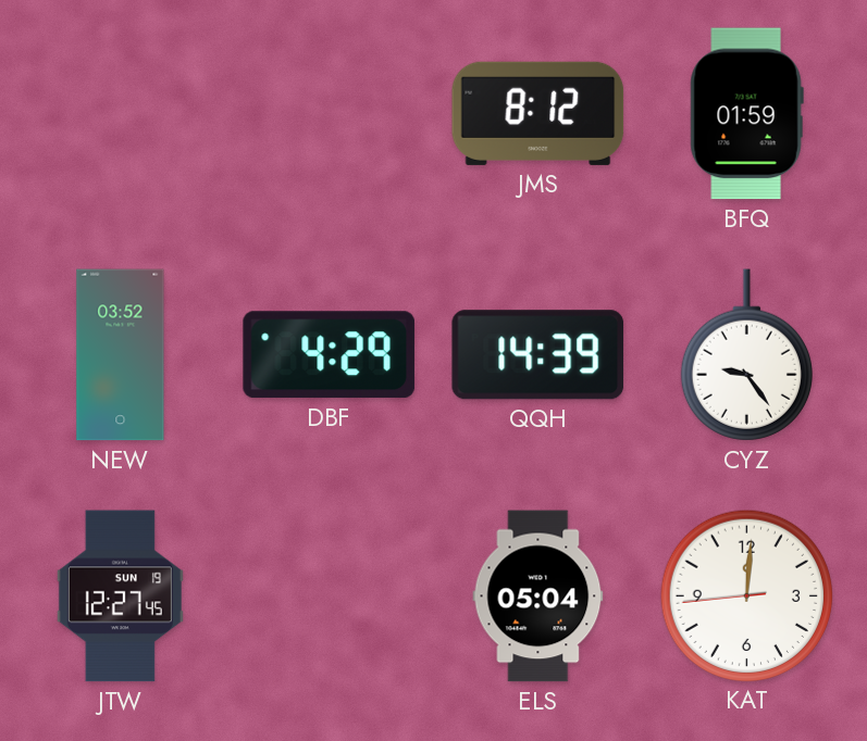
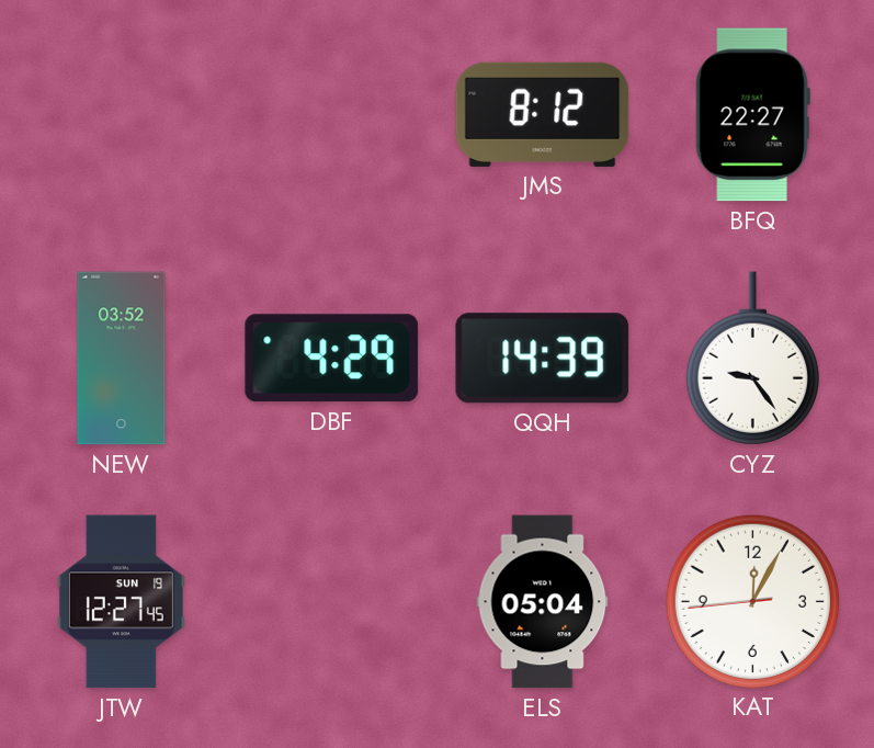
BFQ: 01:59 -> 22:27 (752, 115)
KAT: 12:00 -> 12:04 (752, 601)
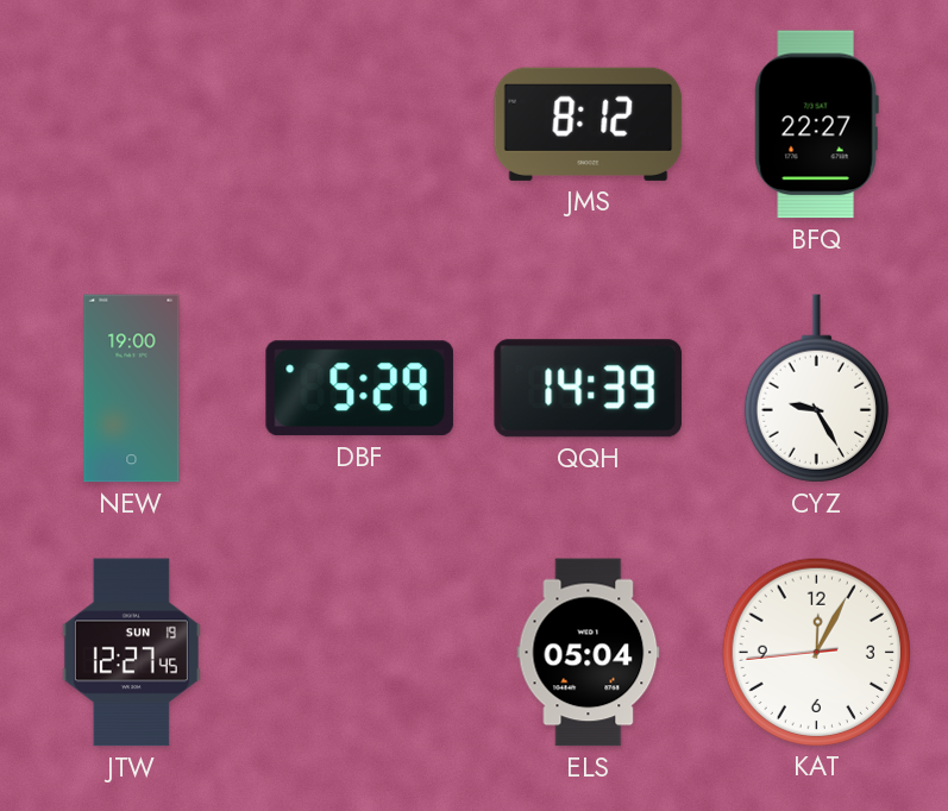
NEW: 03:52 -> 19:00 (132, 389)
DBF: 4:29 -> 5:29 (359, 389)
CYZ: 9:24 -> 9:25 (816, 389)
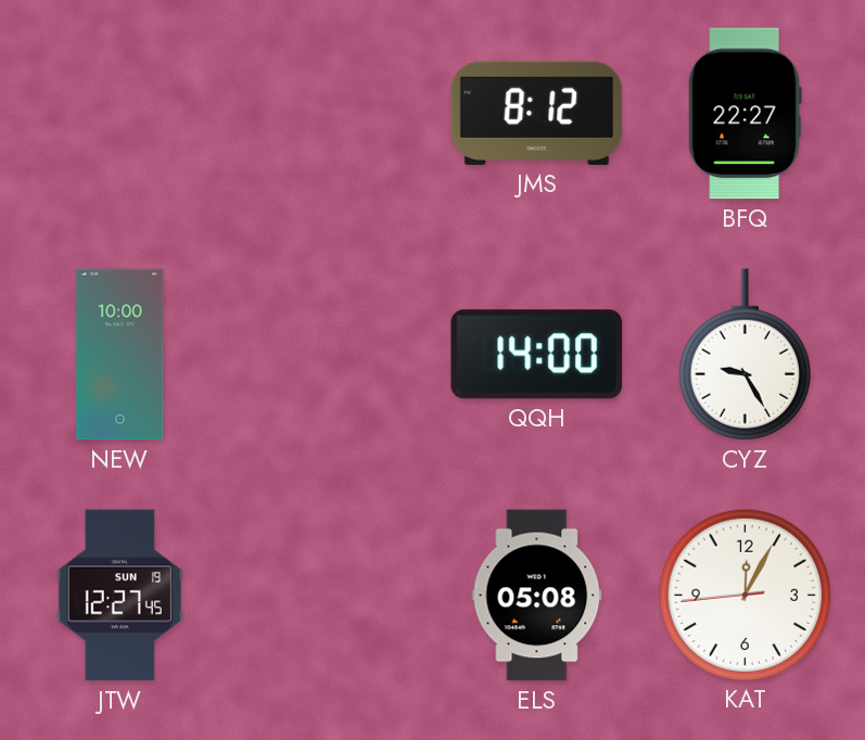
NEW: 19:00 -> 10:00 (120, 355)
DBF: 5:29 -> none (359, 389)
QQH: 14:39 -> 14:00 (537, 355)
ELS: 05:04 -> 05:08 (537, 596)
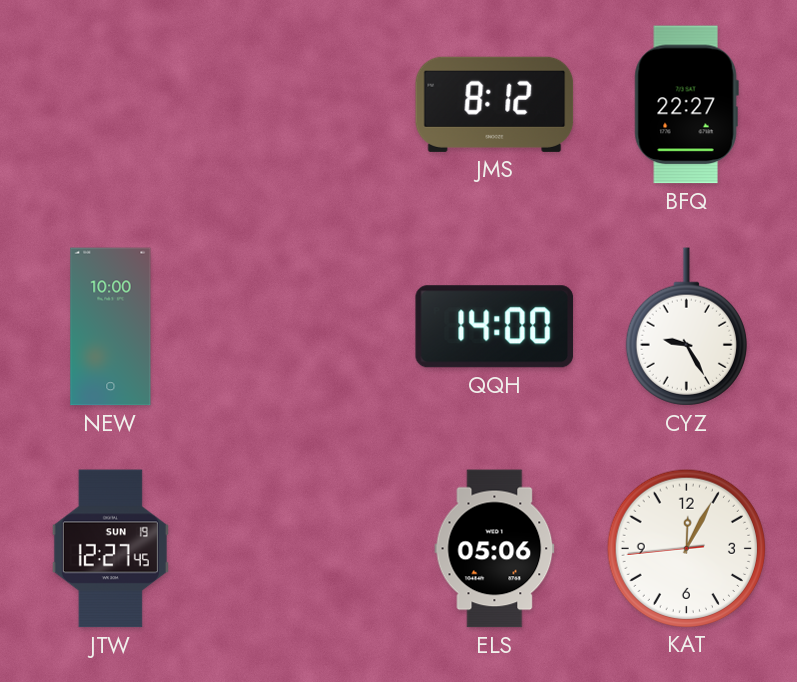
ELS: 05:08 -> 05:06 (495, 549)
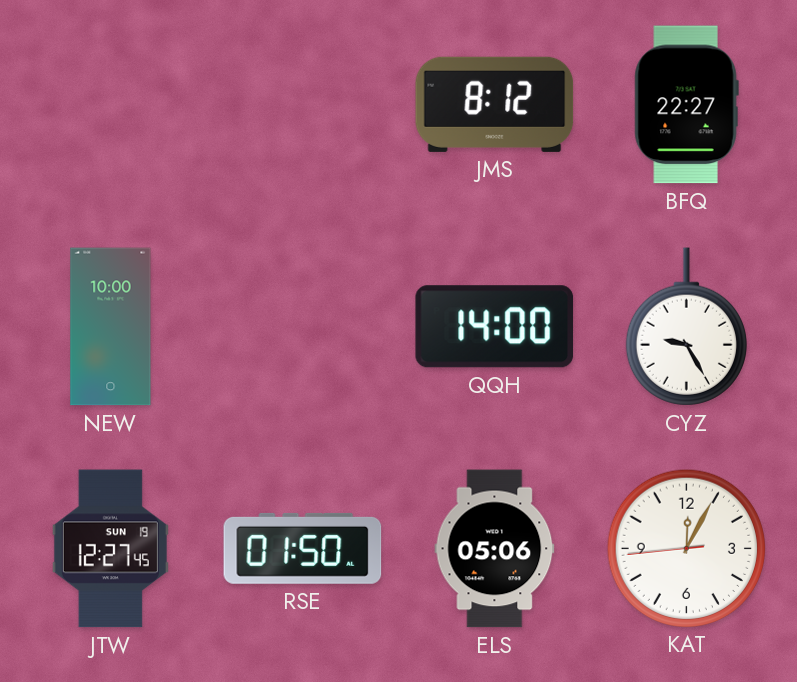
RSE: none -> 01:50 (303, 548)
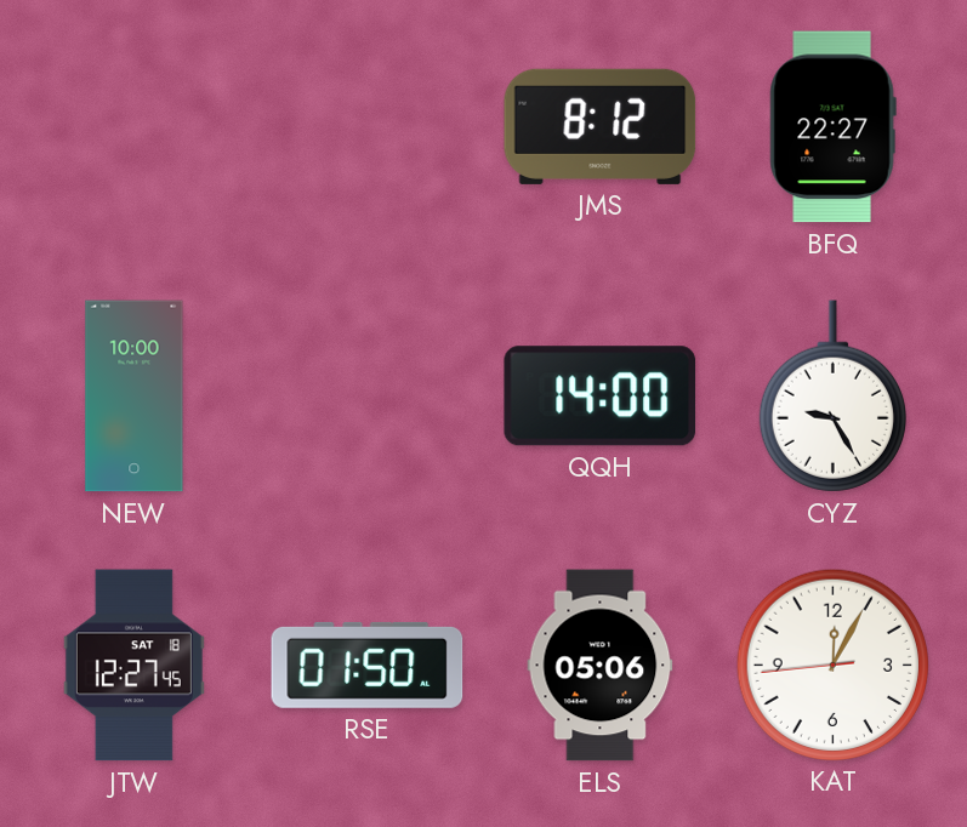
JTW date: SUN 19 -> SAT 18 (133, 666)
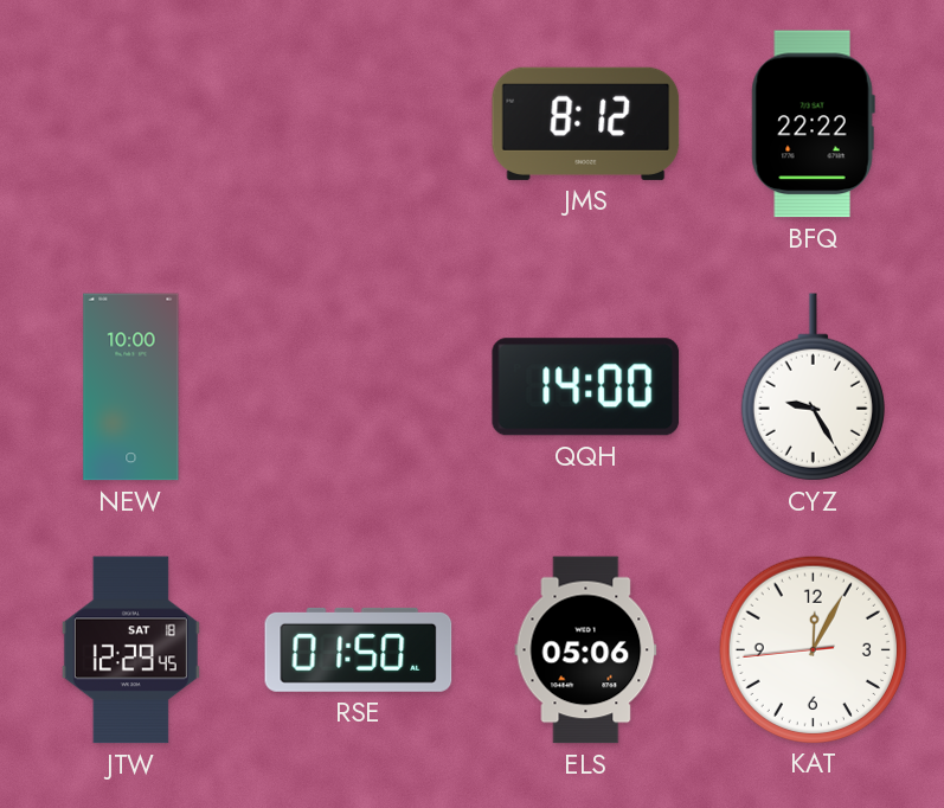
BFQ: 22:27 -> 22:22 (813, 124)
JTW: 12:27 -> 12:29 (130, 650)
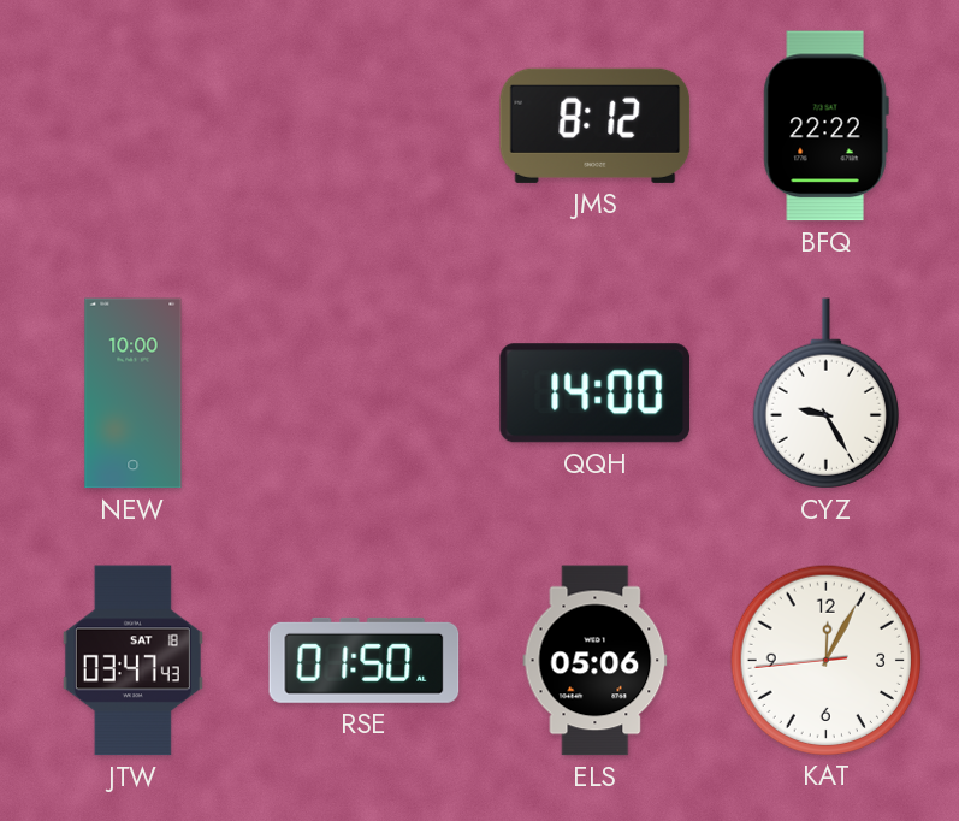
JTW: 12:29 -> 03:47 (132, 661)
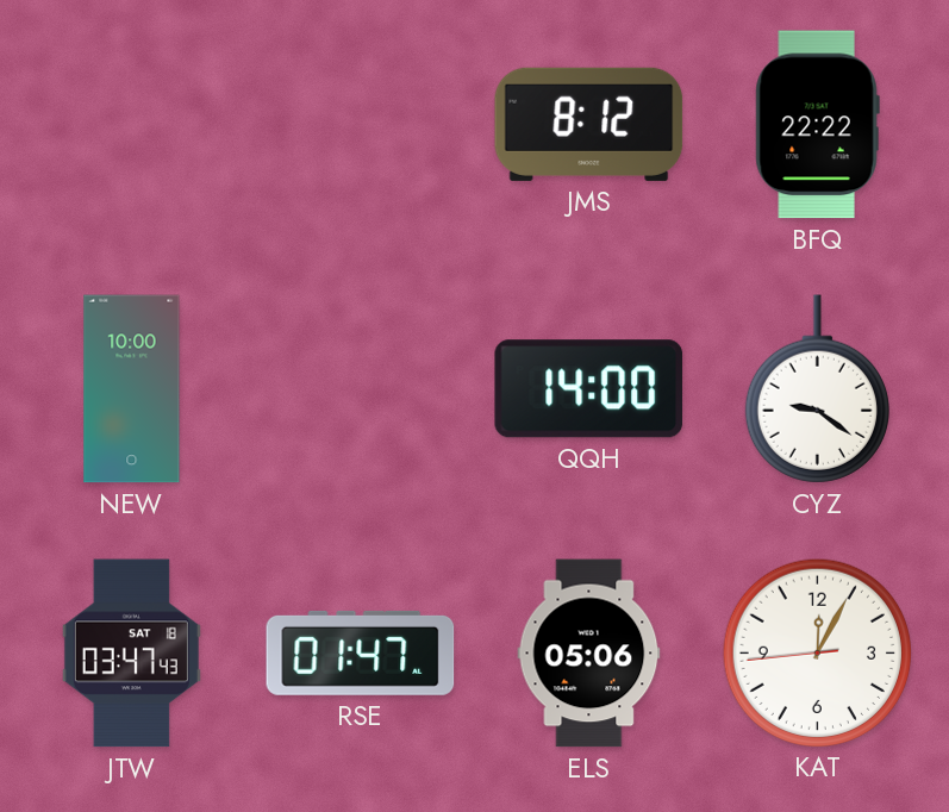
CYZ: 9:25 -> 9:21 (817, 389)
RSE: 01:50 -> 01:47 (361, 652)
